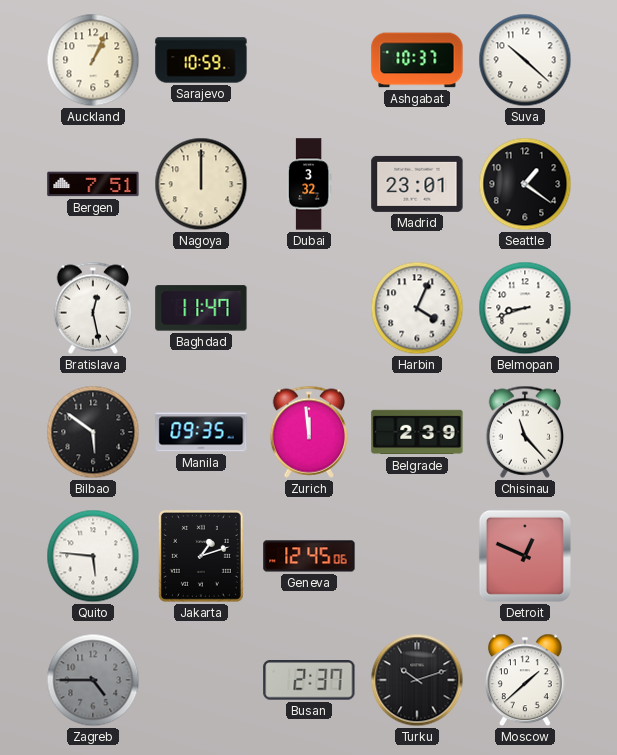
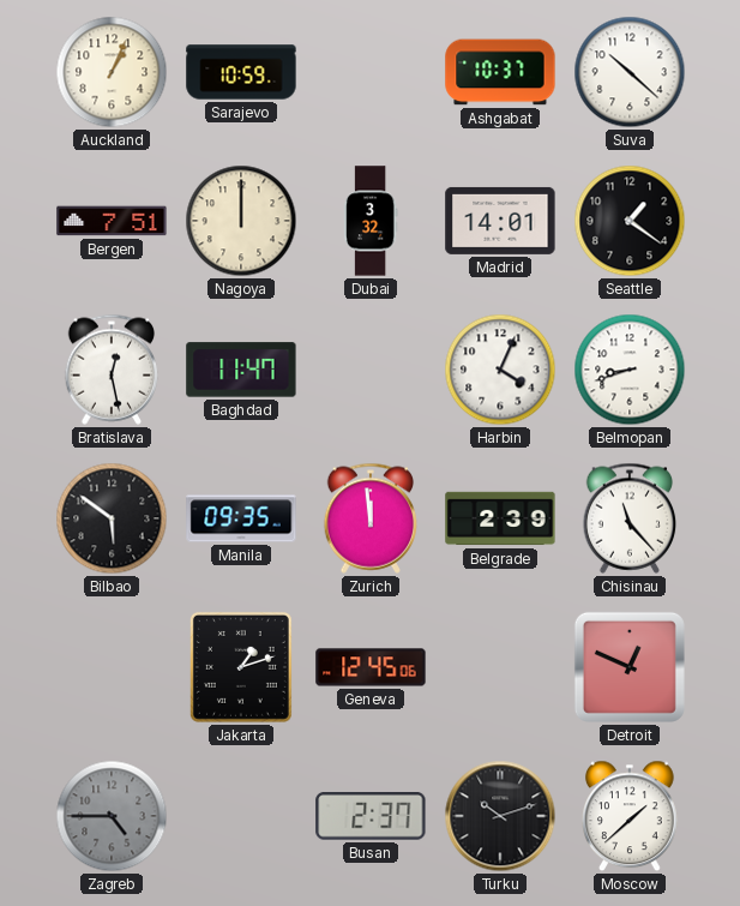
Madrid: 23:01 -> 14:01 (500, 221)
Quito: 5:46 -> none (93, 556)
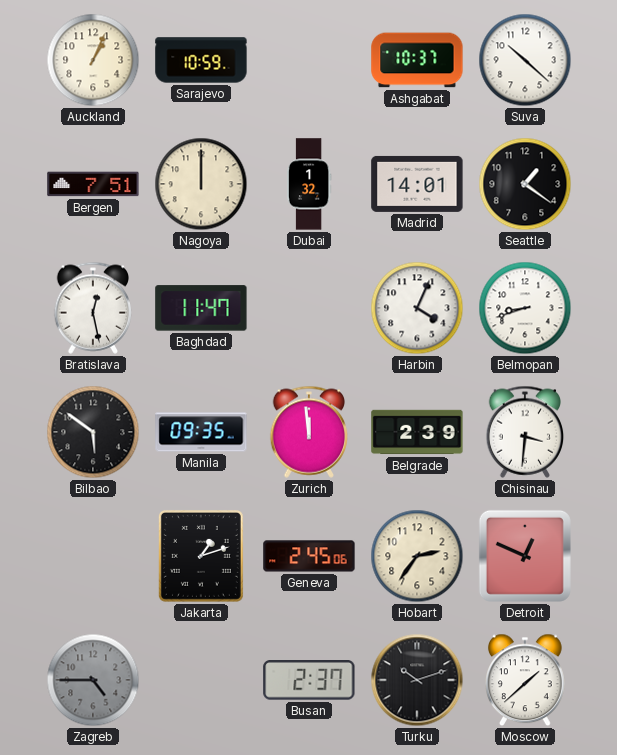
Dubai: 3:32 -> 1:32 (309, 184)
Chisinau: 11:23 -> 3:31 (525, 432)
Geneva: 12:45 -> 2:45 (309, 556)
Hobart: none -> 2:36 (417, 556)
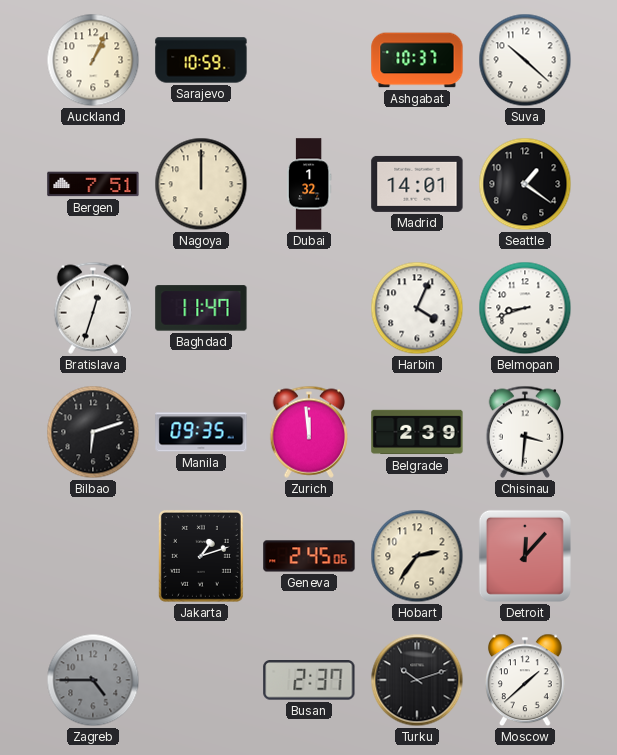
Bratislava: 12:28 -> 12:33 (93, 308)
Bilbao: 5:51 -> 6:12 (93, 432)
Detroit: 12:49 -> 12:07 (525, 556)
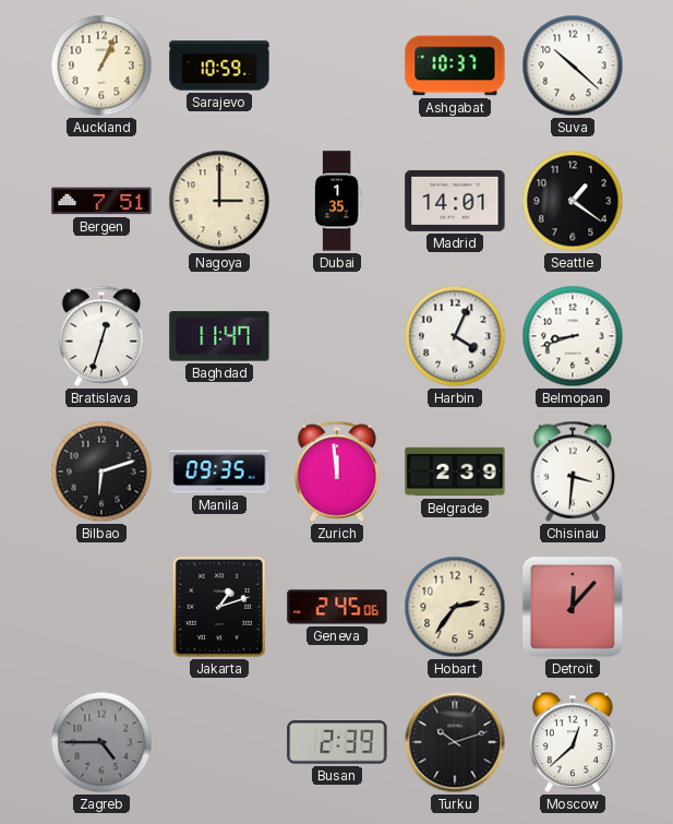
Nagoya: 12:00 -> 3:00 (219, 201)
Dubai: 1:32 -> 1:35 (337, 201)
Busan: 2:37 -> 2:39 (337, 743)
Moscow: 1:38 -> 12:38 (574, 742)
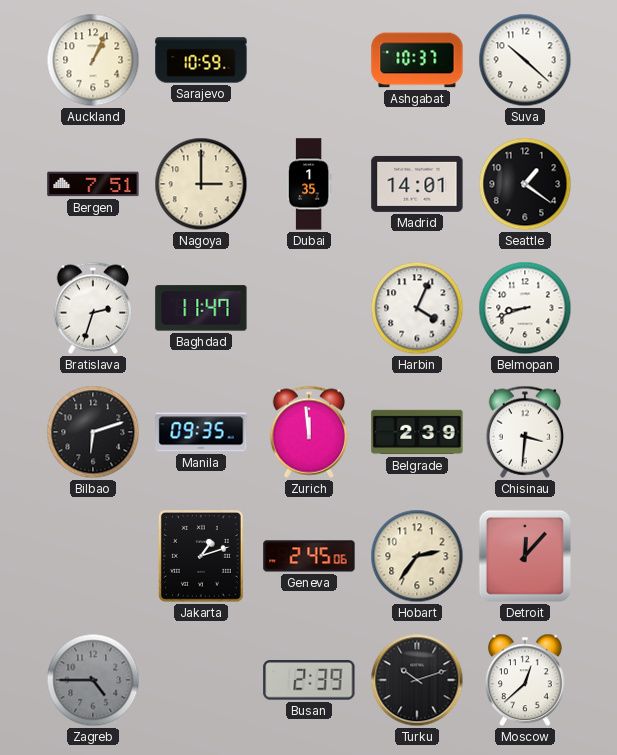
Bratislava: 12:33 -> 2:33 (93, 308)
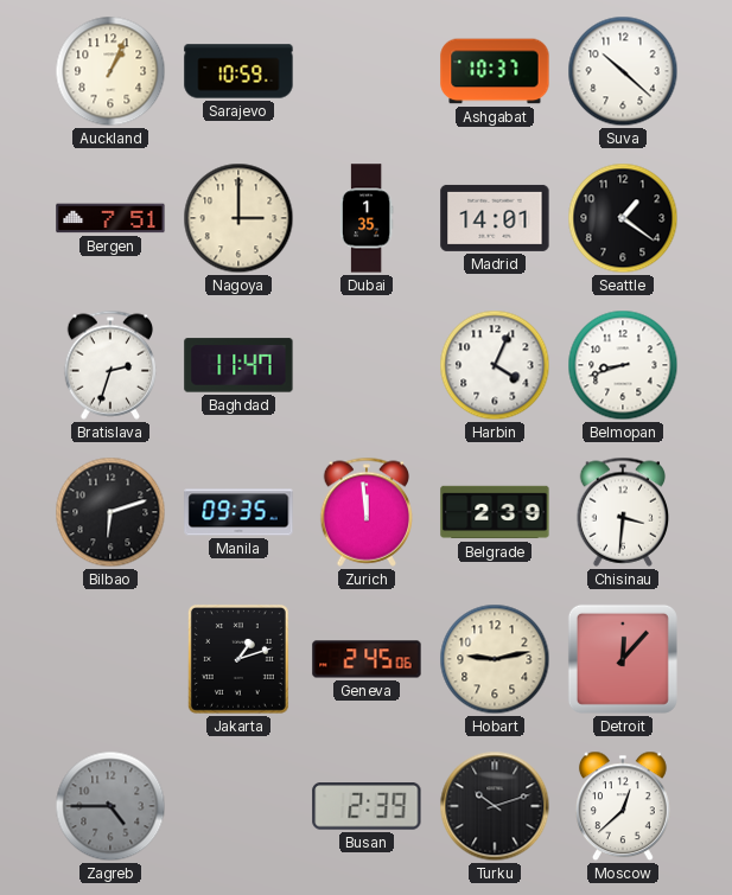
Hobart: 2:36 -> 9:13 (495, 659)
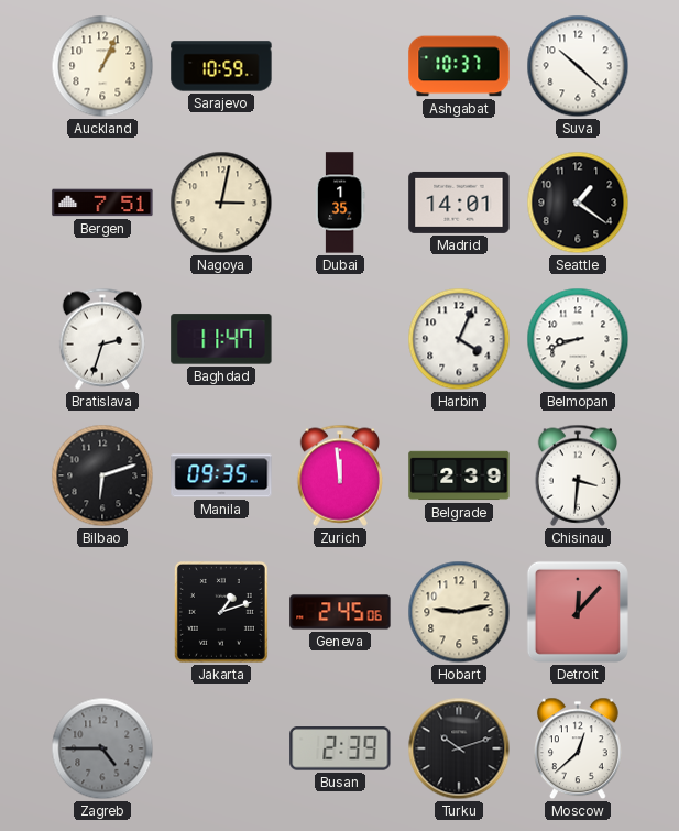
Nagoya: 3:00 -> 3:02 (221, 203)
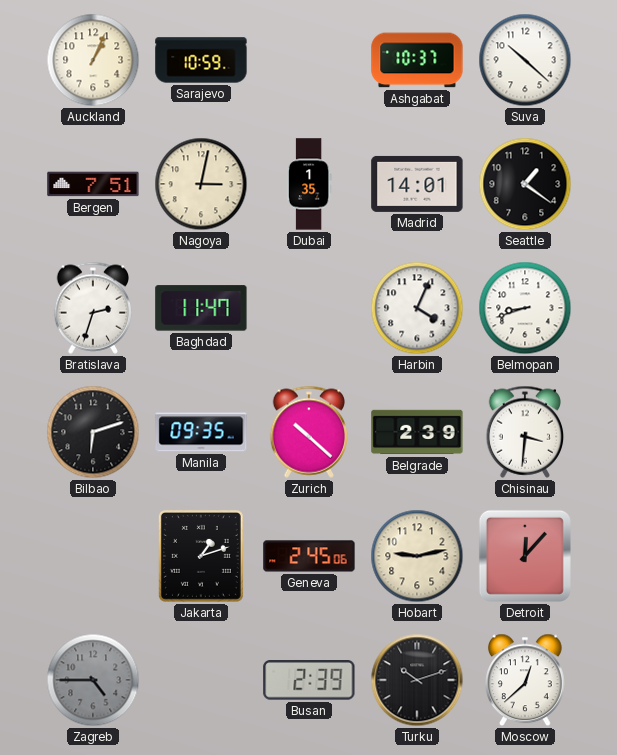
Zurich: 11:59 -> 10:22 (309, 432)
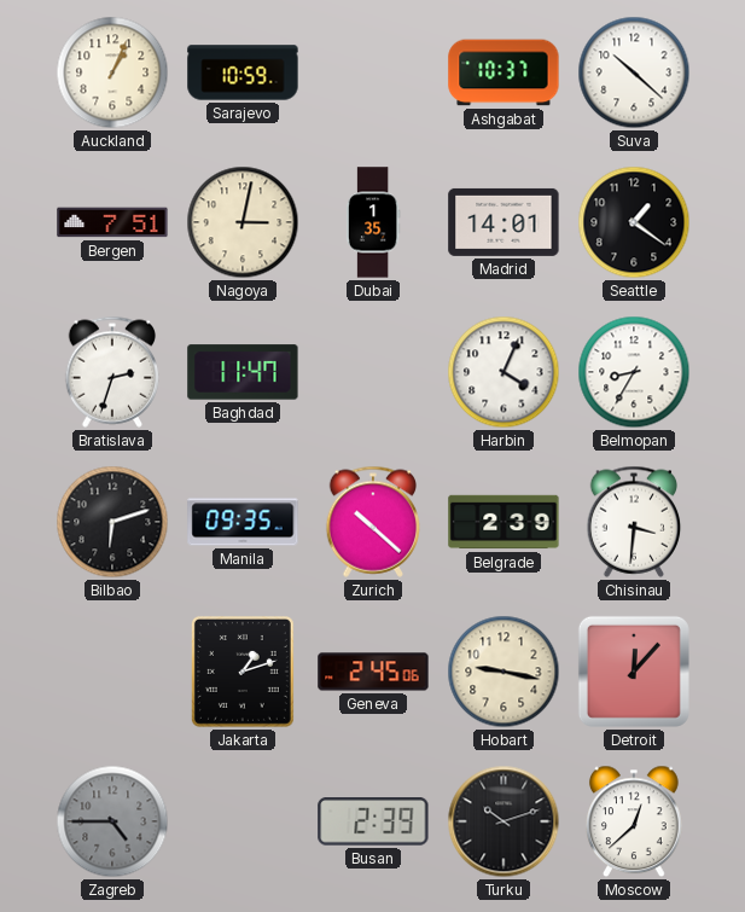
Belmopan: 8:42 -> 8:35 (634, 372)
Hobart: 9:13 -> 9:17 (504, 672)
